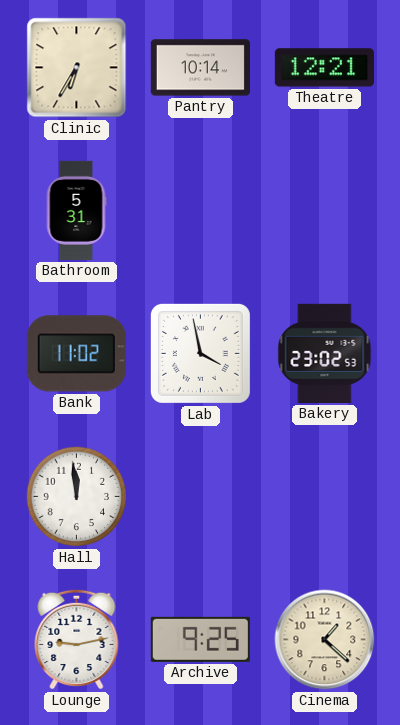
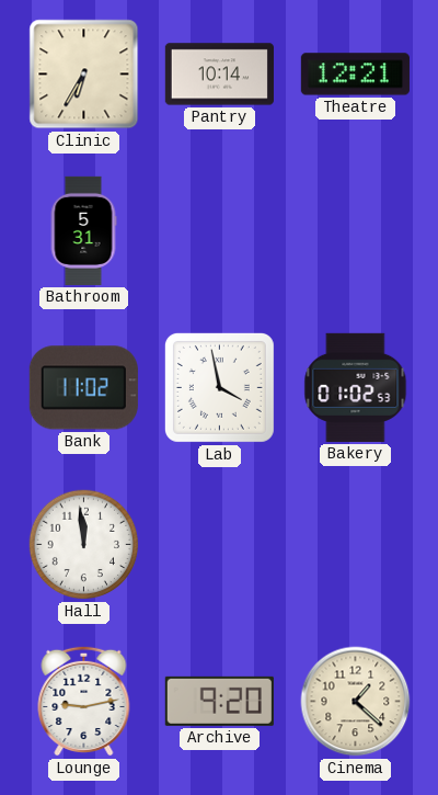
Bakery: 23:02 -> 01:02 (356, 387)
Archive: 9:25 -> 9:20 (219, 701)
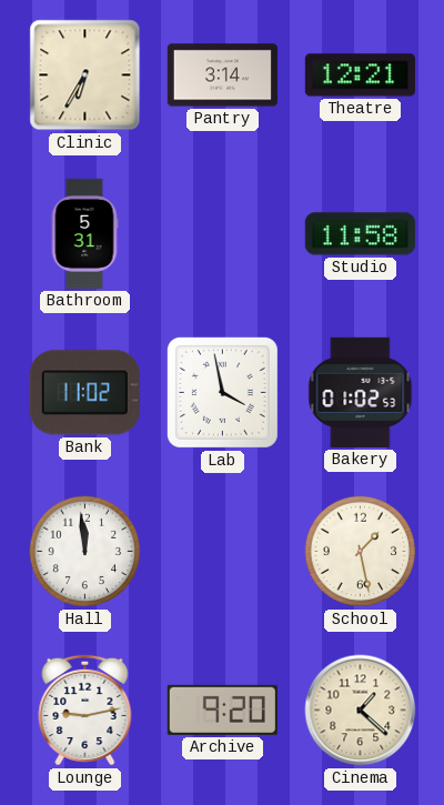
Pantry: 10:14 -> 3:14 (222, 76)
Studio: none -> 11:58 (360, 234)
School: none -> 1:28 (361, 552)
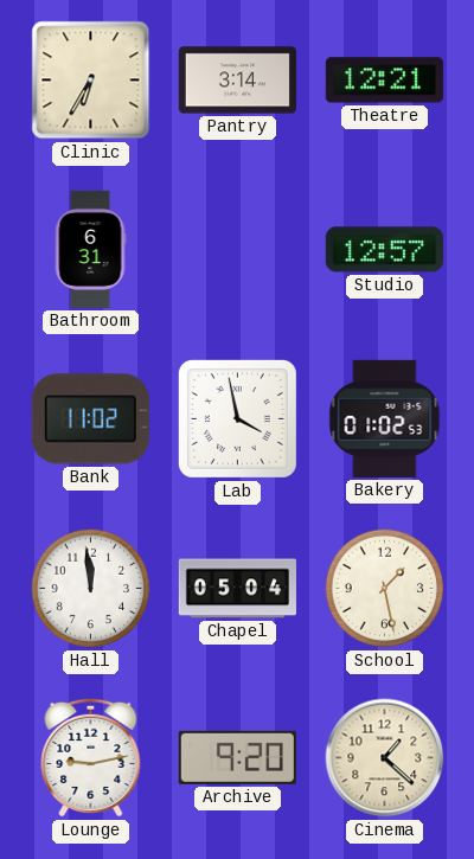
Bathroom: 5:31 -> 6:31 (90, 249)
Studio: 11:58 -> 12:57 (384, 250)
Chapel: none -> 05:04 (237, 589)
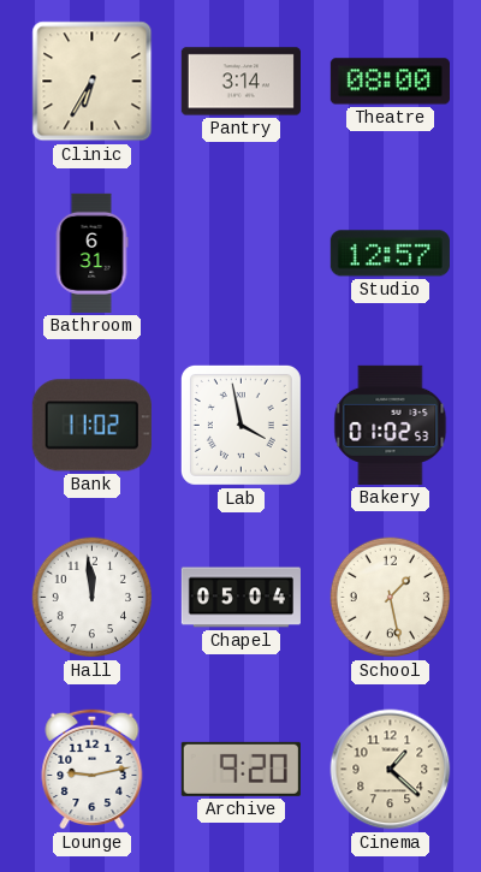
Theatre: 12:21 -> 08:00 (390, 82)
